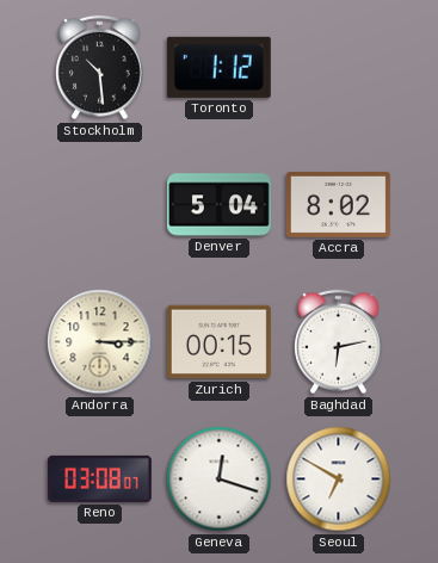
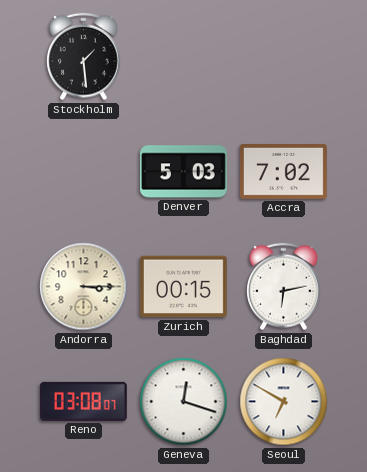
Stockholm: 10:29 -> 1:29 (84, 57)
Toronto: 1:12 -> none (218, 67)
Denver: 5:04 -> 5:03 (183, 172)
Accra: 8:02 -> 7:02 (283, 171)
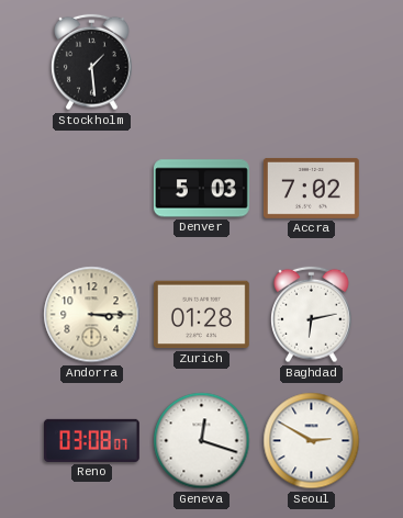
Zurich: 00:15 -> 01:28 (201, 315)
Seoul: 6:50 -> 2:50 (312, 441)
